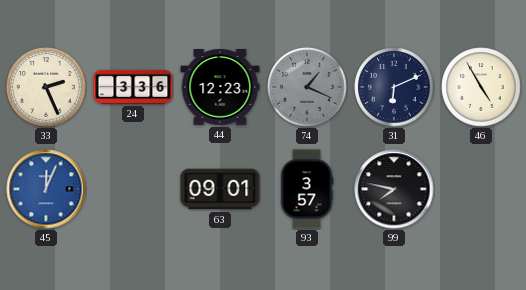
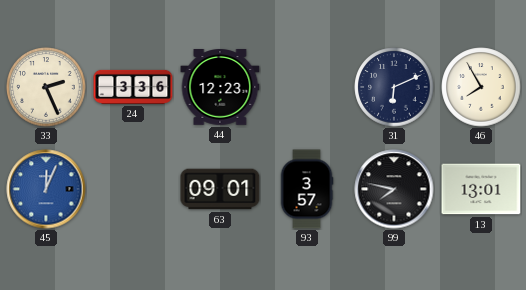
74: 1:19 -> none (307, 87)
46: 4:55 -> 7:55 (481, 87)
13: none -> 13:01 (481, 189)
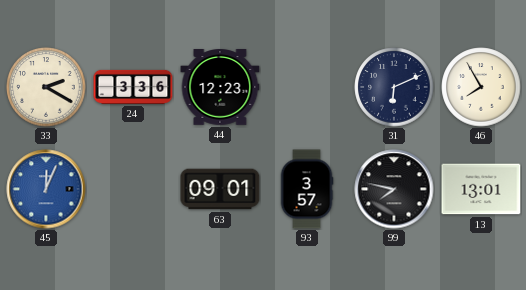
33: 2:26 -> 2:20 (46, 87)
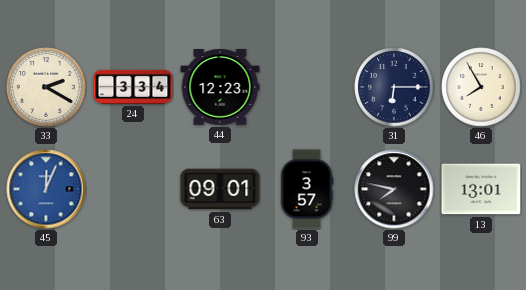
24: 3:36 -> 3:34 (133, 87)
31: 6:11 -> 6:15 (394, 87)
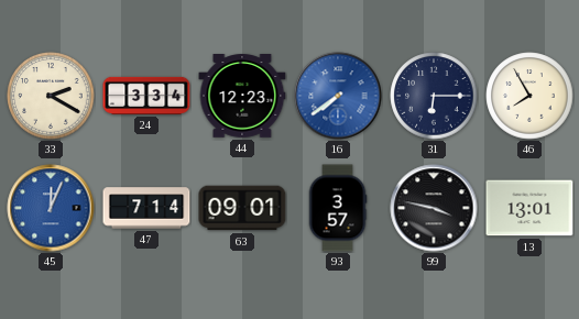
16: none -> 7:39 (338, 96)
47: none -> 7:14 (146, 208)
99: 7:47 -> 3:47 (434, 208)
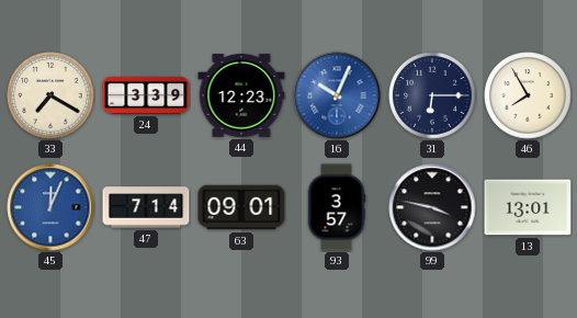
33: 2:20 -> 7:20 (50, 95)
24: 3:34 -> 3:39 (146, 95)
16: 7:39 -> 10:04 (337, 95)
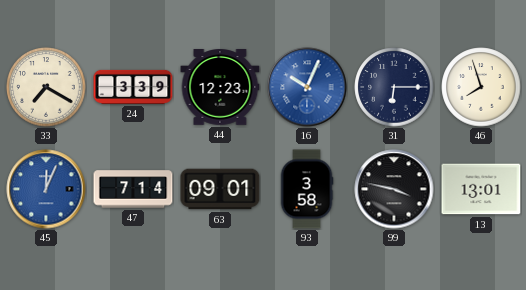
46: 7:55 -> 7:57 (481, 87)
93: 3:57 -> 3:58 (307, 189)
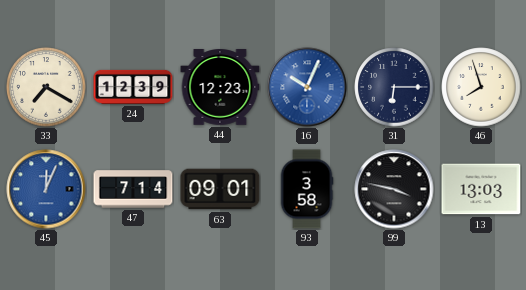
24: 3:39 -> 12:39 (133, 87)
13: 13:01 -> 13:03 (481, 189)
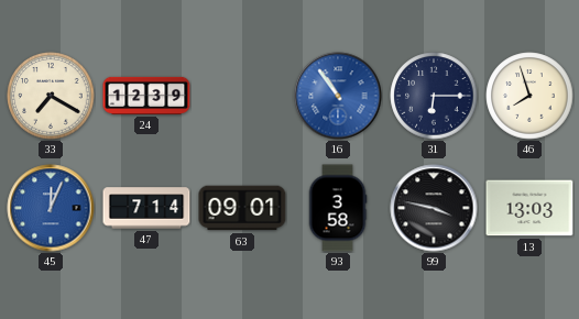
44: 12:23 -> none (220, 88)
16: 10:04 -> 10:54 (338, 96)
